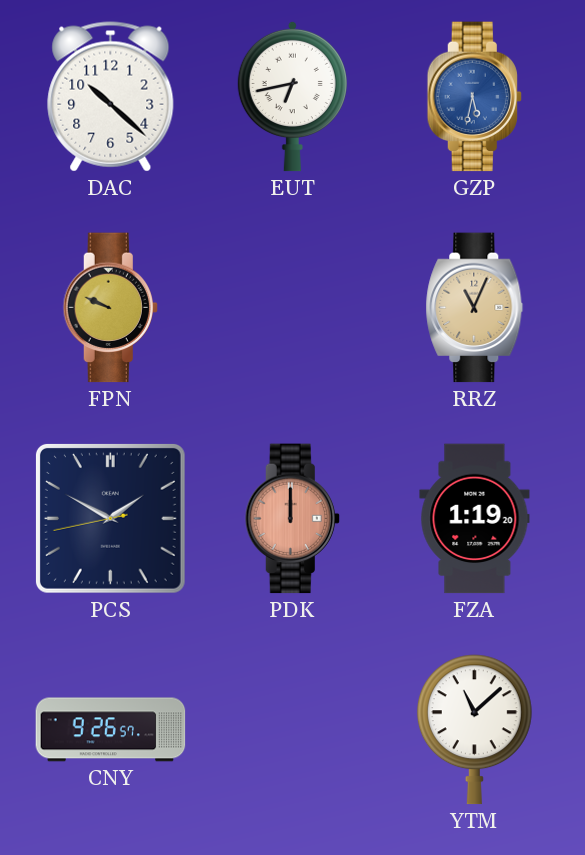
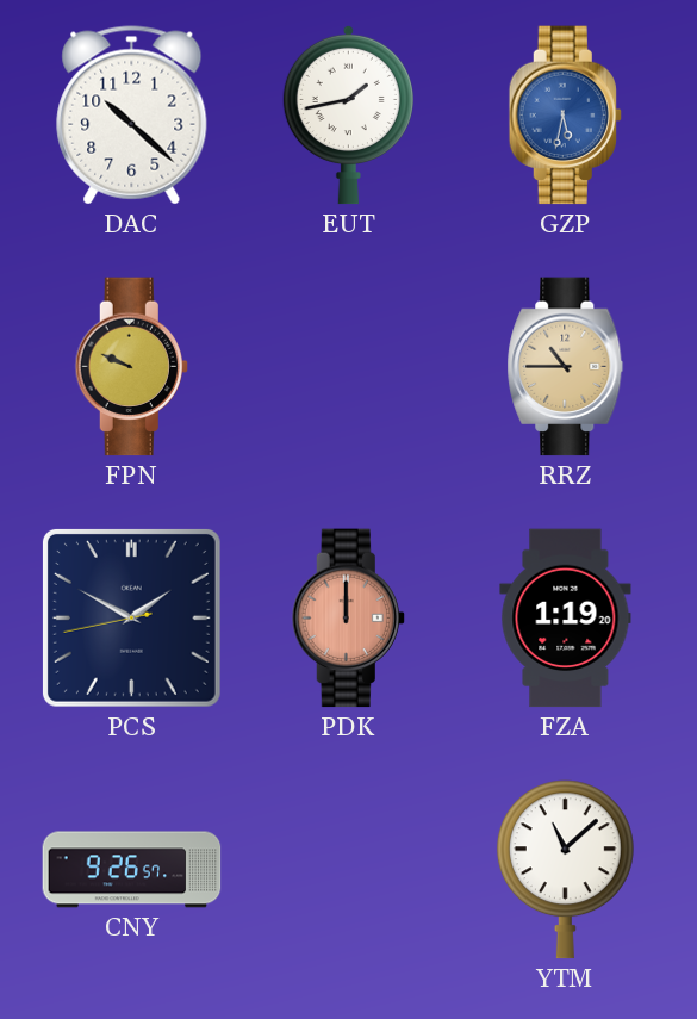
EUT: 6:43 -> 1:43 (348, 114)
RRZ: 11:04 -> 10:45 (566, 367)
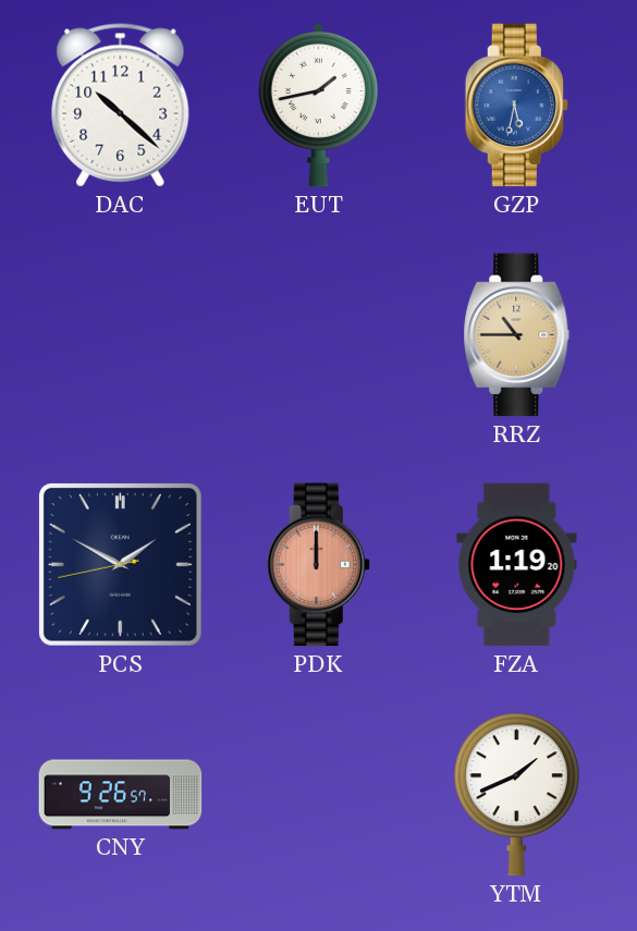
FPN: 9:49 -> none (131, 367)
YTM: 11:08 -> 1:41 (516, 795)
